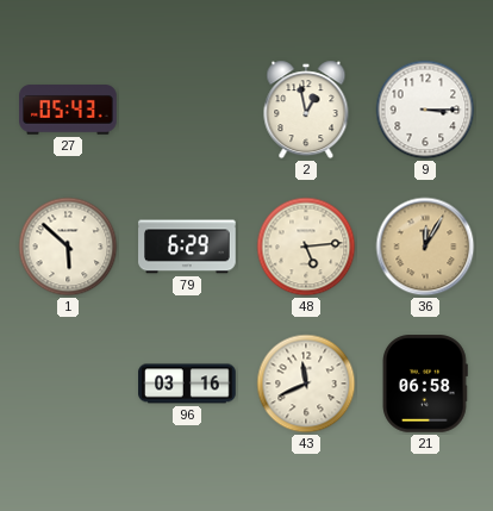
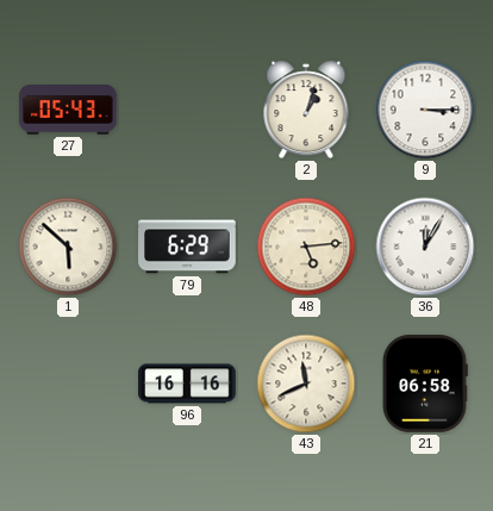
2: 12:58 -> 1:03 (306, 110)
36 dial: champagne -> white (425, 247)
96: 03:16 -> 16:16 (187, 384)
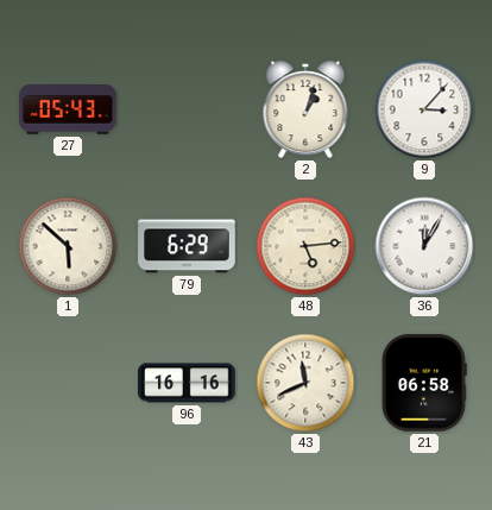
9: 3:15 -> 3:07 (424, 109)
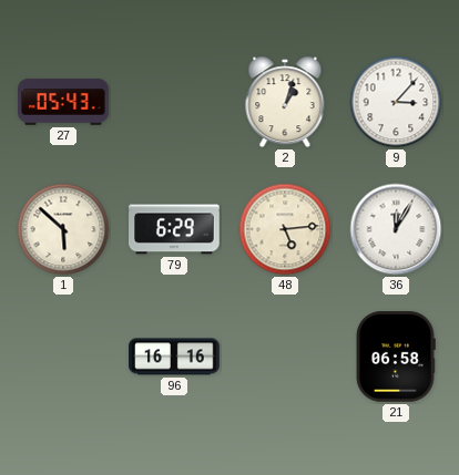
43: 11:41 -> none (305, 383)
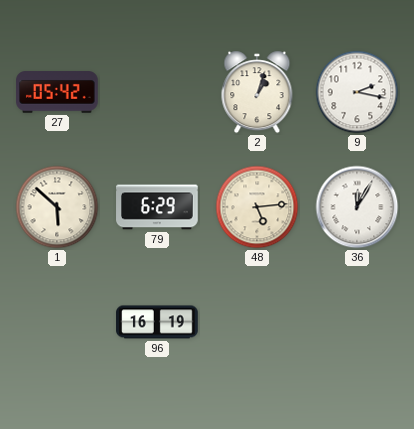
27: 05:43 -> 05:42 (57, 92)
9: 3:07 -> 2:17 (357, 92)
96: 16:16 -> 16:19 (157, 322)
21: 06:58 -> none (396, 357)
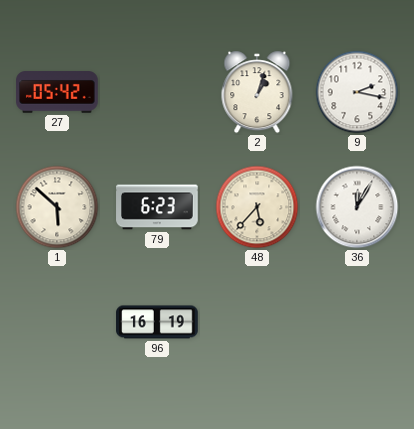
79: 6:29 -> 6:23 (157, 207)
48: 5:14 -> 5:37 (257, 207)
